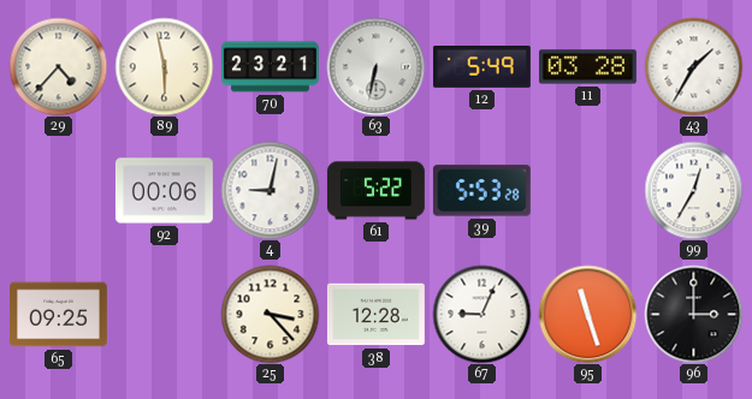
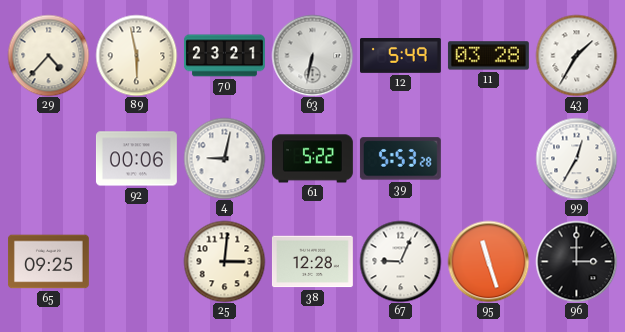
25: 3:23 -> 3:01 (224, 261)
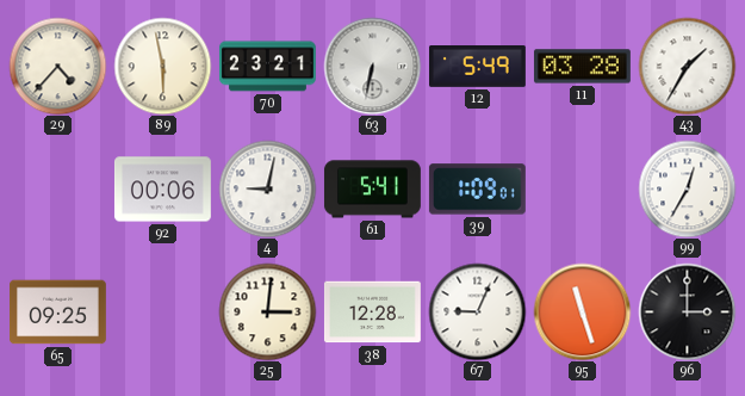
61: 5:22 -> 5:41 (372, 190)
39: 5:53 -> 1:09 (477, 190)
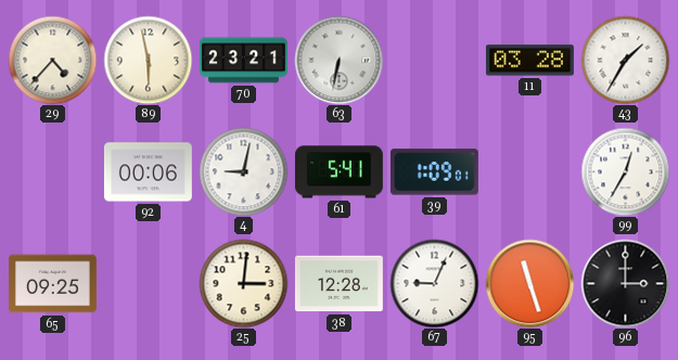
12: 5:49 -> none (478, 67)
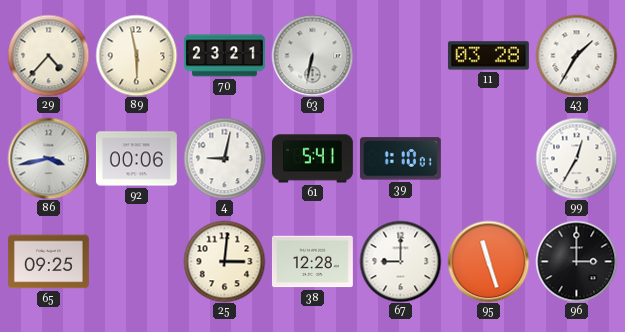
86: none -> 3:43 (48, 158)
39: 1:09 -> 1:10 (400, 159)
67: 9:04 -> 9:00 (400, 261)
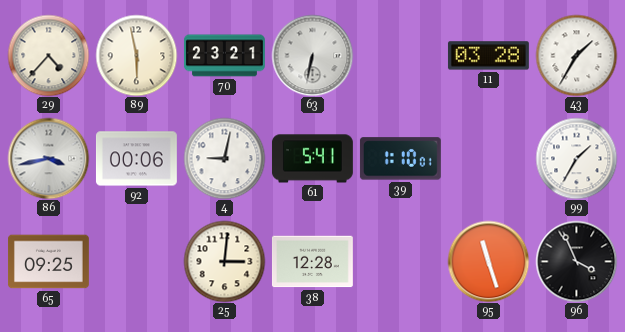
99: 12:35 -> 1:35 (576, 158)
67: 9:00 -> none (400, 261)
96: 3:00 -> 3:56 (576, 261)
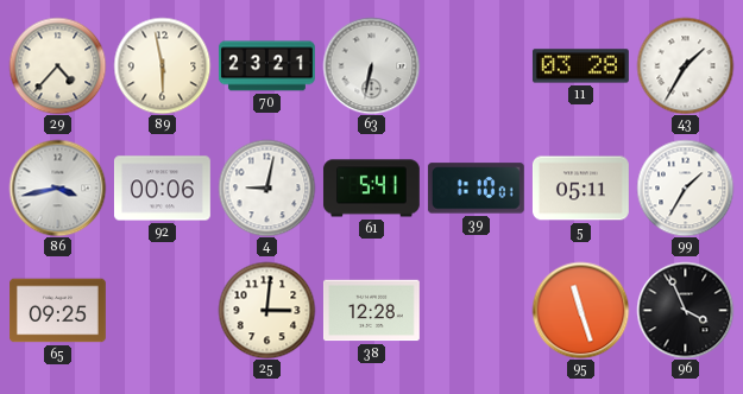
5: none -> 05:11 (580, 189)
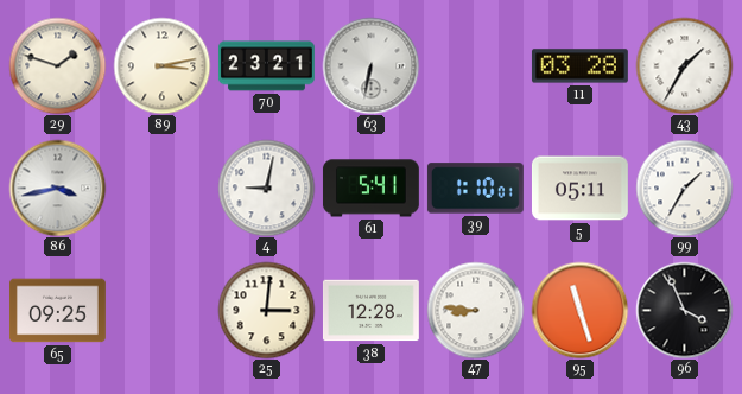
29: 4:37 -> 1:48 (57, 65)
89: 5:58 -> 3:13 (161, 65)
92: 00:06 -> none (162, 189)
47: none -> 8:46 (475, 310)
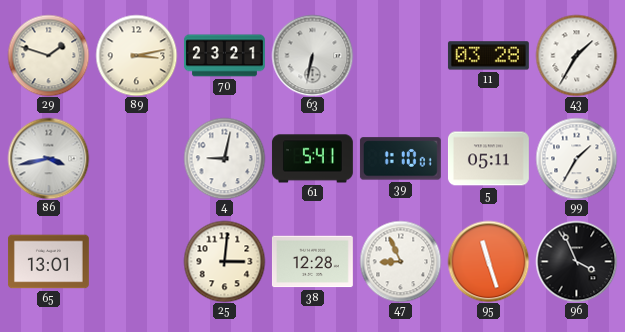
65: 09:25 -> 13:01 (49, 262)
47: 8:46 -> 8:56 (400, 261)
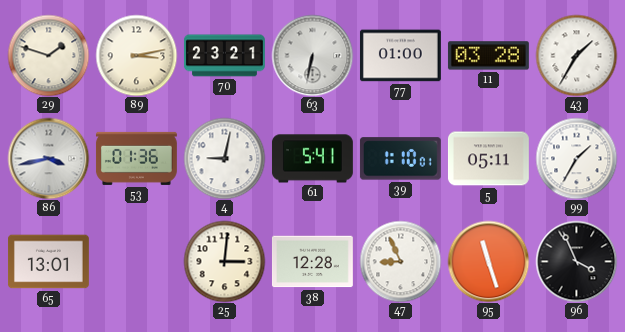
77: none -> 01:00 (400, 56)
53: none -> 01:36 (136, 158)
